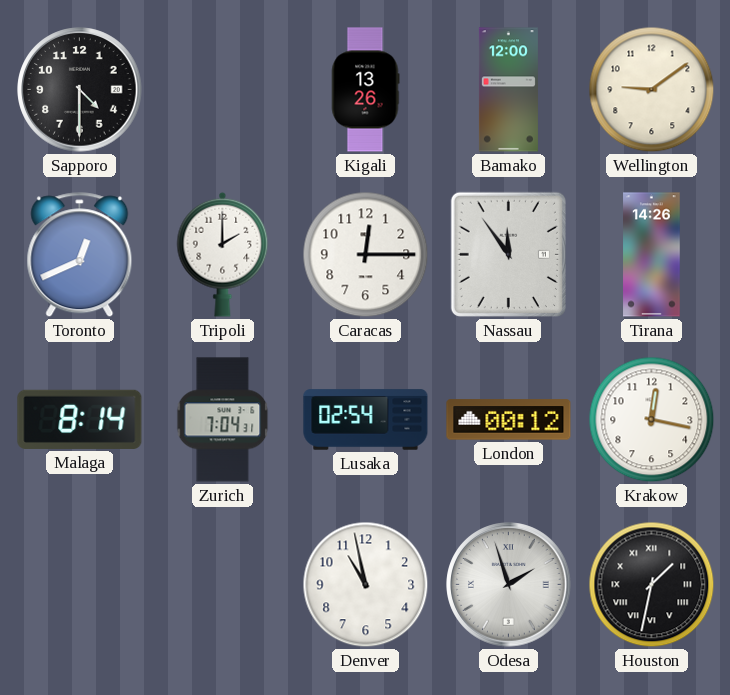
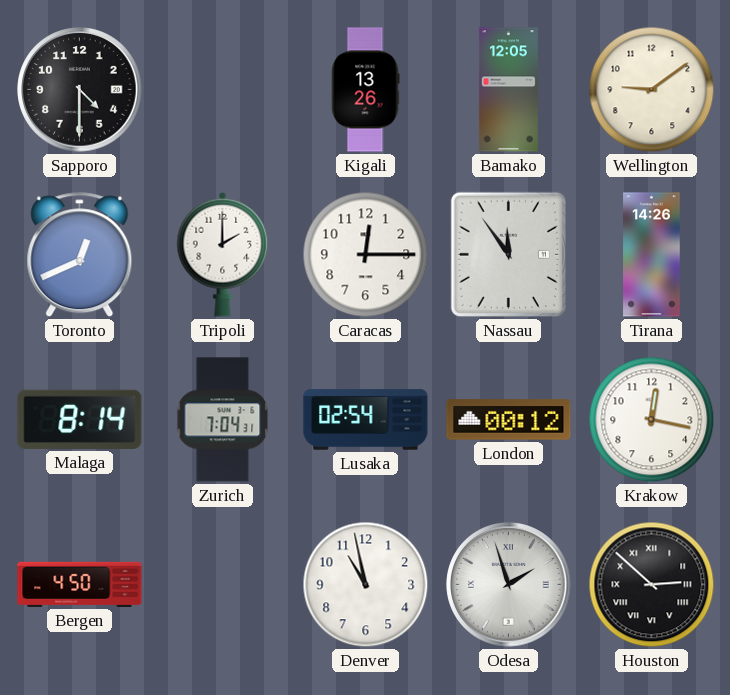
Bamako: 12:00 -> 12:05 (508, 90)
Bergen: none -> 4:50 (80, 584)
Houston: 1:32 -> 2:52 (652, 585)
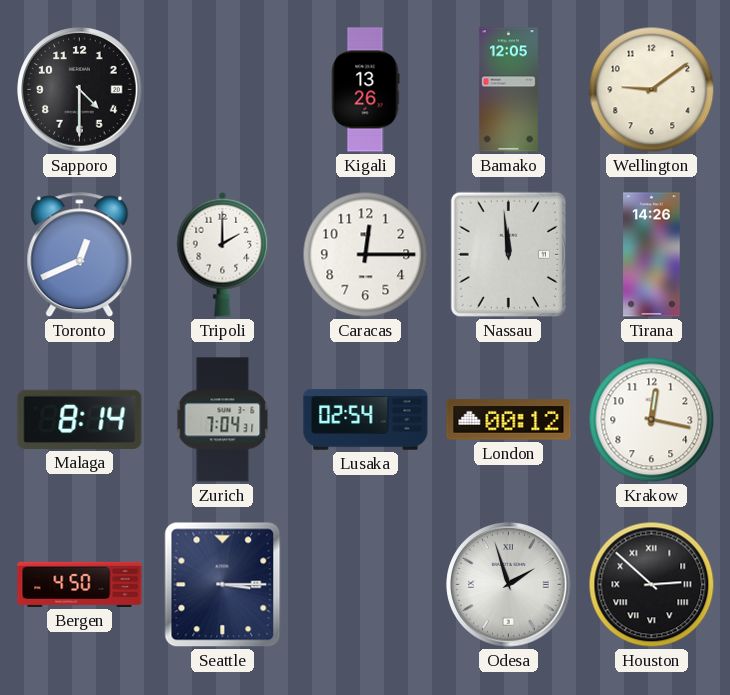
Nassau: 11:54 -> 11:59 (508, 254)
Seattle: none -> 3:15 (223, 585)
Denver: 10:58 -> none (366, 585)
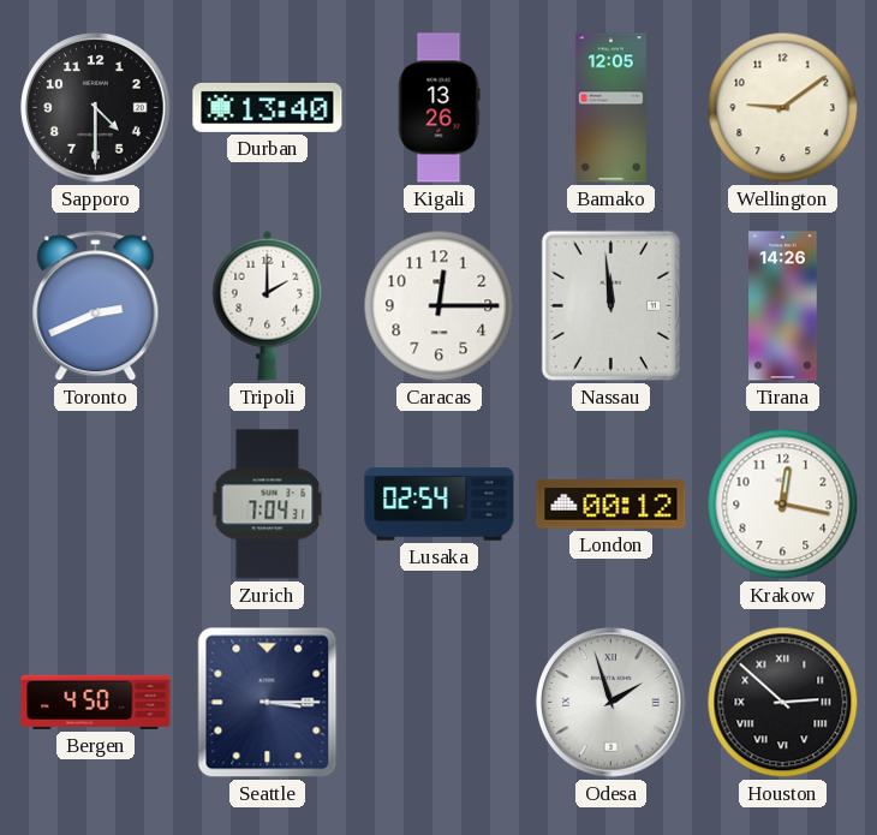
Durban: none -> 13:40 (268, 107)
Toronto: 12:41 -> 2:41 (96, 306)
Malaga: 8:14 -> none (80, 419)
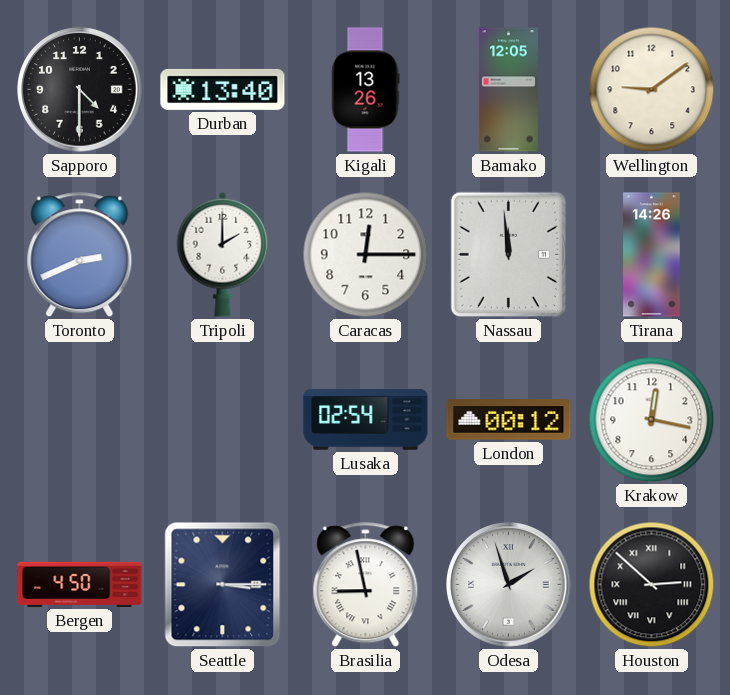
Zurich: 7:04 -> none (268, 505)
Brasilia: none -> 8:58 (366, 585)
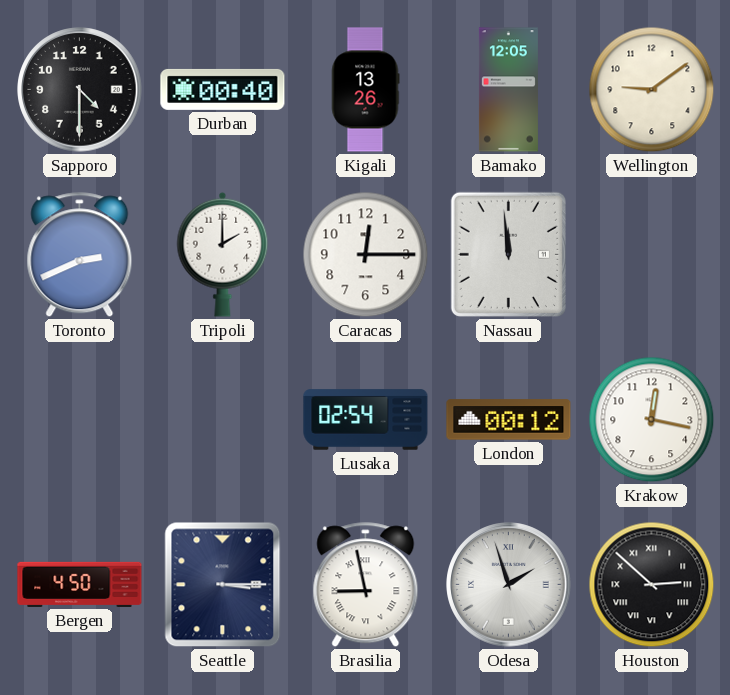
Durban: 13:40 -> 00:40 (223, 89)
Tirana: 14:26 -> none (652, 255)
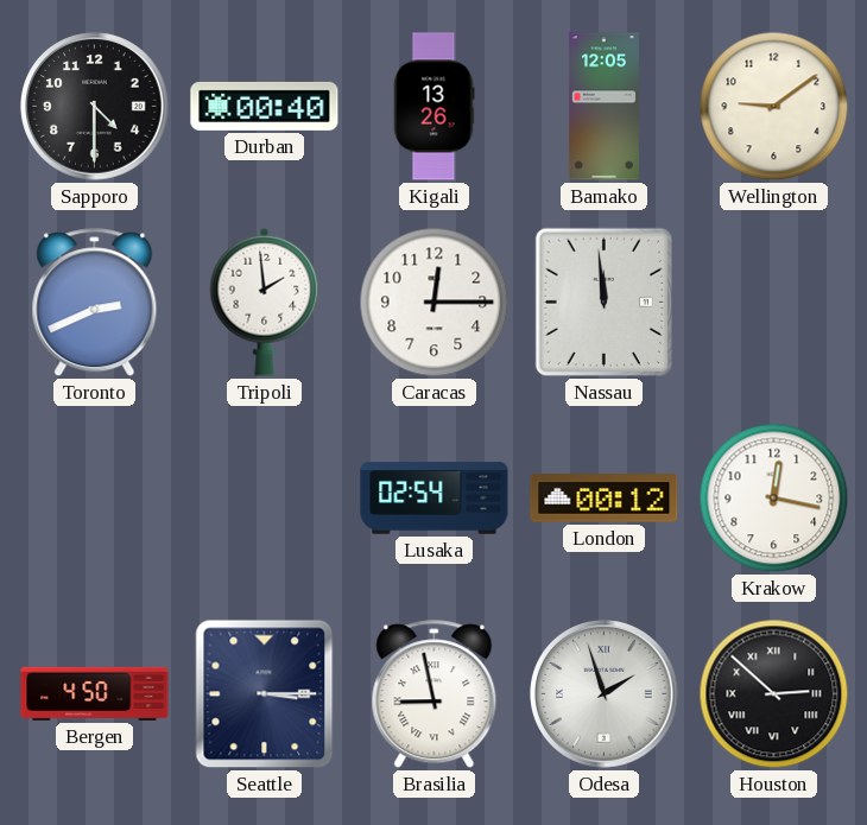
Tripoli: 2:00 -> 1:59 (265, 302)
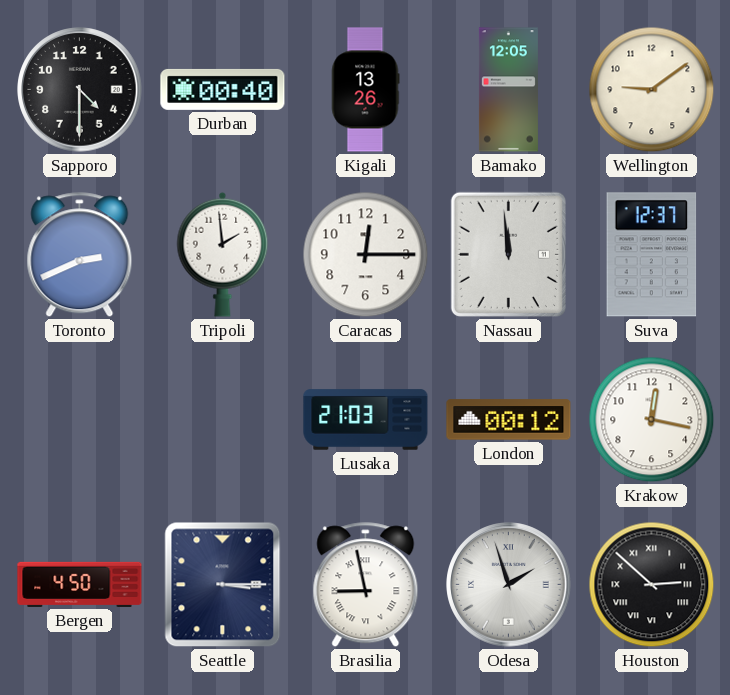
Suva: none -> 12:37 (652, 255)
Lusaka: 02:54 -> 21:03 (366, 420)
